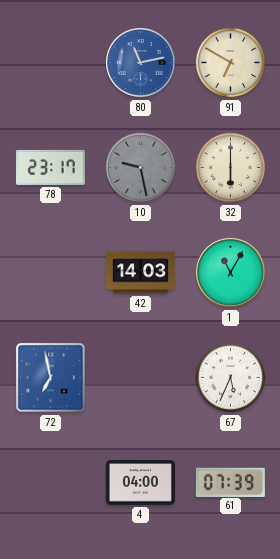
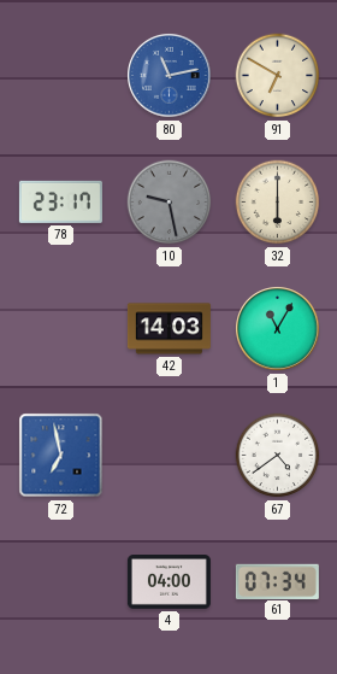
67: 5:34 -> 4:39 (278, 456)
61: 07:39 -> 07:34 (277, 581)
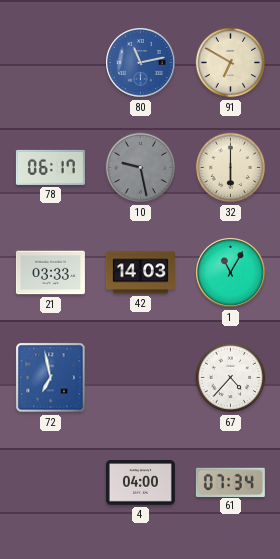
78: 23:17 -> 06:17 (50, 167)
21: none -> 03:33 (50, 273)
67: 4:39 -> 4:37 (231, 378)
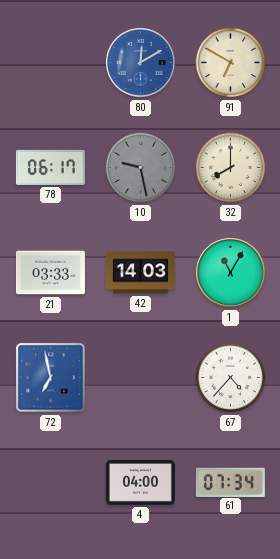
80: 11:13 -> 12:10 (141, 63)
32: 6:00 -> 8:00 (231, 168)
